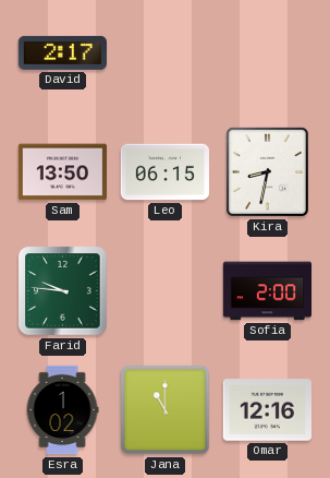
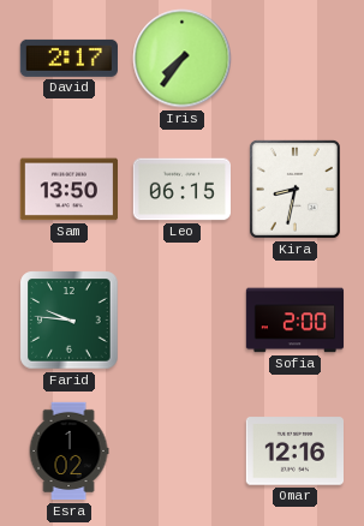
Iris: none -> 7:36 (183, 59)
Jana: 11:00 -> none (166, 410)
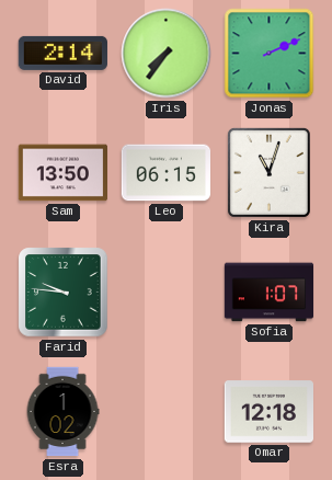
David: 2:17 -> 2:14 (62, 53)
Jonas: none -> 2:11 (270, 54)
Kira: 8:32 -> 11:03 (268, 172)
Sofia: 2:00 -> 1:07 (270, 293)
Omar: 12:16 -> 12:18 (268, 412)
